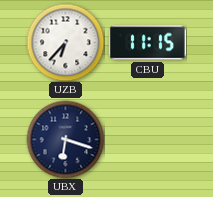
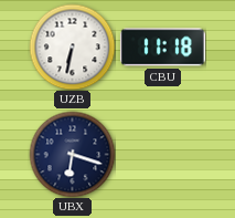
UZB: 6:37 -> 6:32 (72, 46)
CBU: 11:15 -> 11:18 (162, 48)
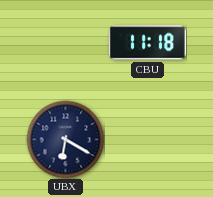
UZB: 6:32 -> none (72, 46)
UBX: 6:18 -> 6:20 (65, 139)
